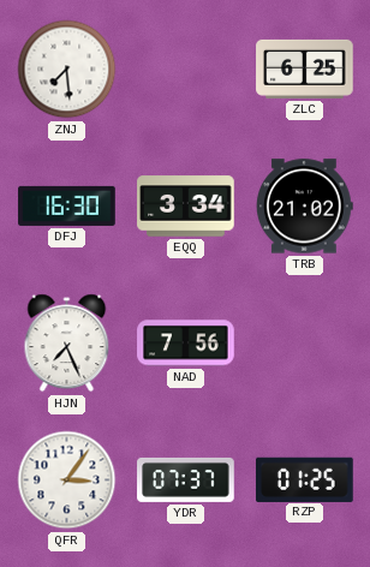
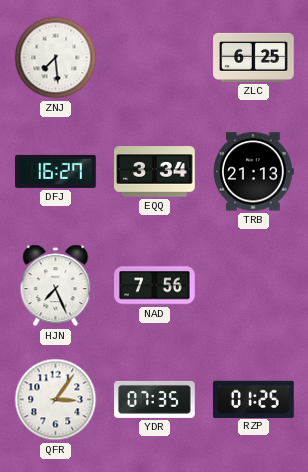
DFJ: 16:30 -> 16:27 (56, 171)
TRB: 21:02 -> 21:13 (254, 172)
YDR: 07:37 -> 07:35 (155, 399)
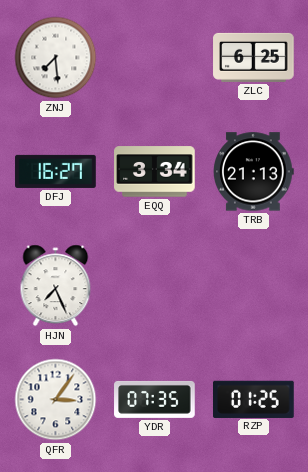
NAD: 7:56 -> none (155, 286)
